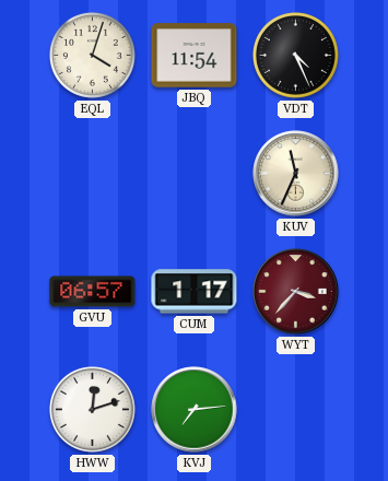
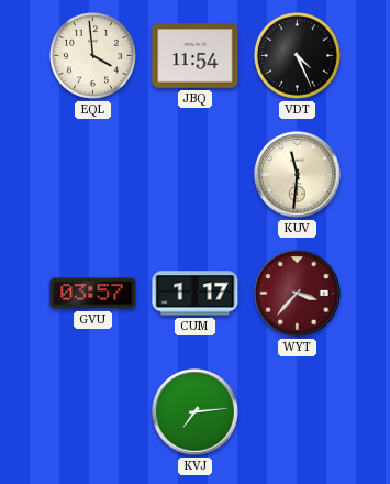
EQL: 4:03 -> 3:59 (92, 55)
KUV: 11:34 -> 11:31 (298, 175)
GVU: 06:57 -> 03:57 (93, 294)
HWW: 12:12 -> none (92, 409)
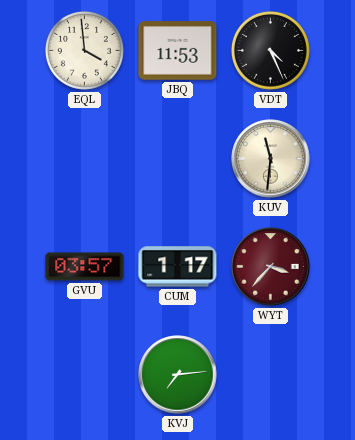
JBQ: 11:54 -> 11:53 (178, 51)
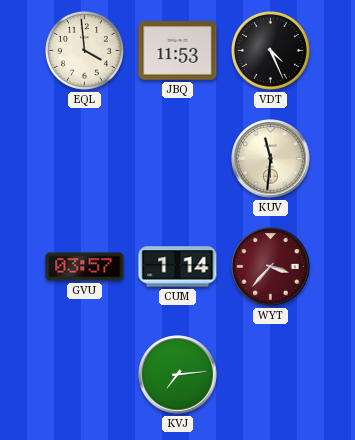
CUM: 1:17 -> 1:14 (178, 267)
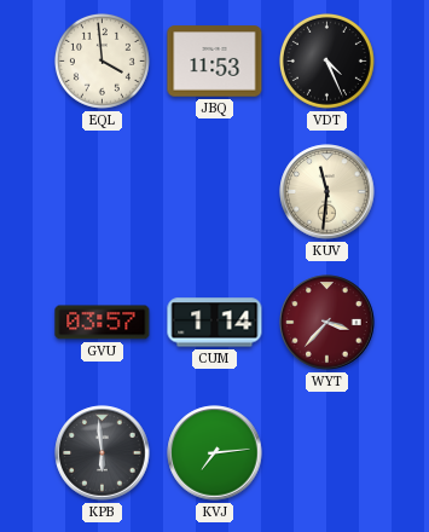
KPB: none -> 5:59 (103, 453)
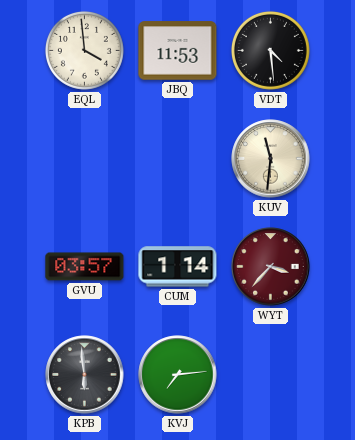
VDT: 4:26 -> 4:29 (270, 50)
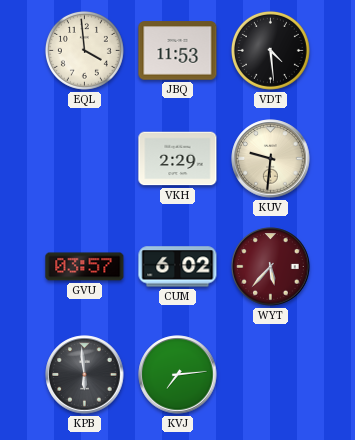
VKH: none -> 2:29 (178, 159)
KUV: 11:31 -> 9:31 (271, 159)
CUM: 1:14 -> 6:02 (178, 267)
WYT: 3:37 -> 5:37 (271, 267)
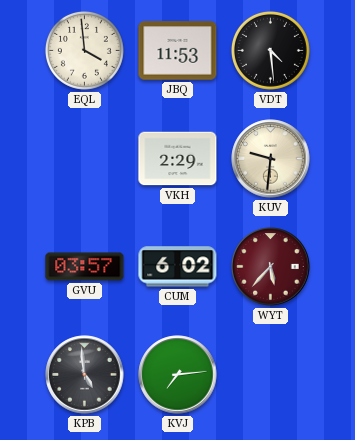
KPB: 5:59 -> 4:59 (85, 375)
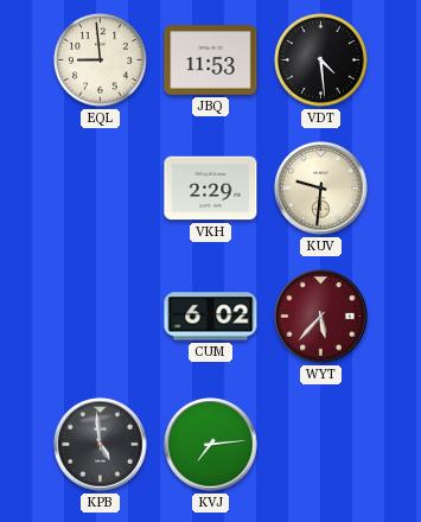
EQL: 3:59 -> 8:59 (100, 59)
GVU: 03:57 -> none (85, 267)
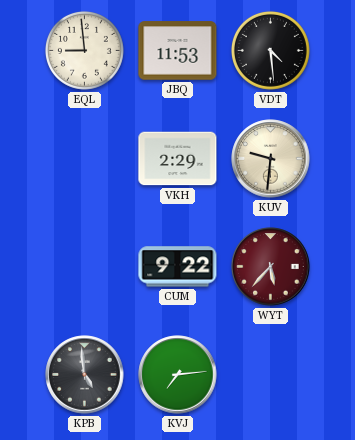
CUM: 6:02 -> 9:22 (178, 267)
